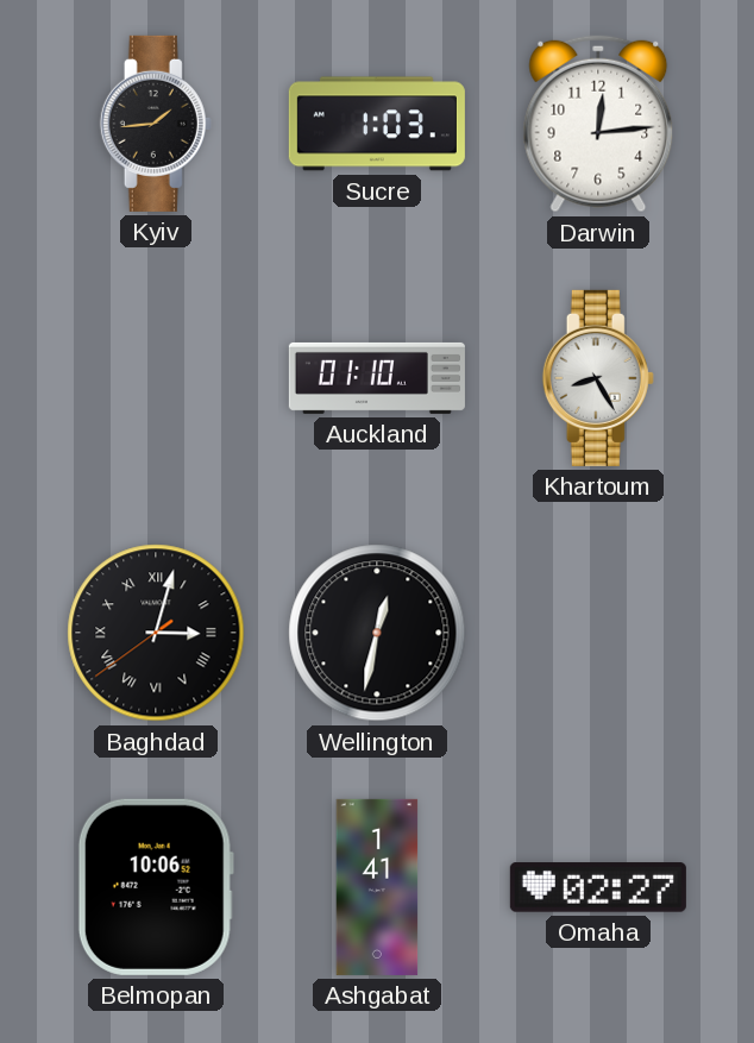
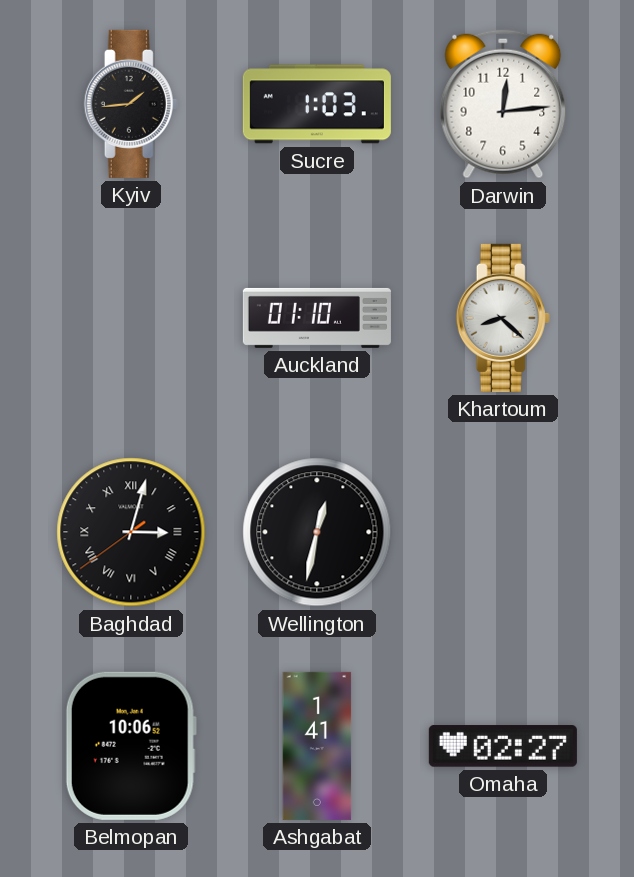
Khartoum: 8:25 -> 8:22 (503, 318)
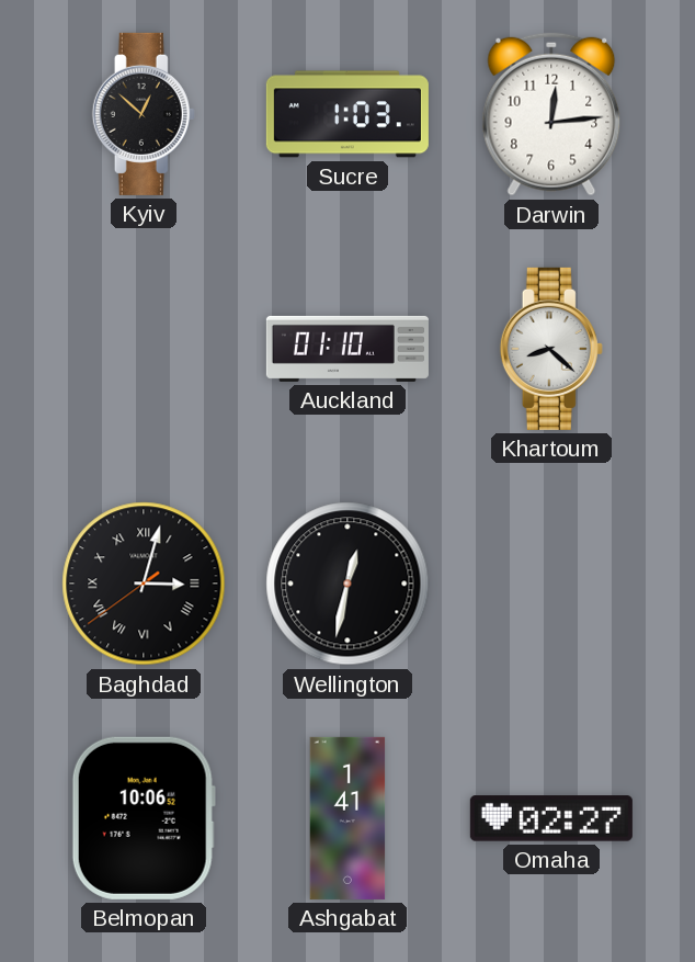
Kyiv: 1:44 -> 12:52 (144, 114)
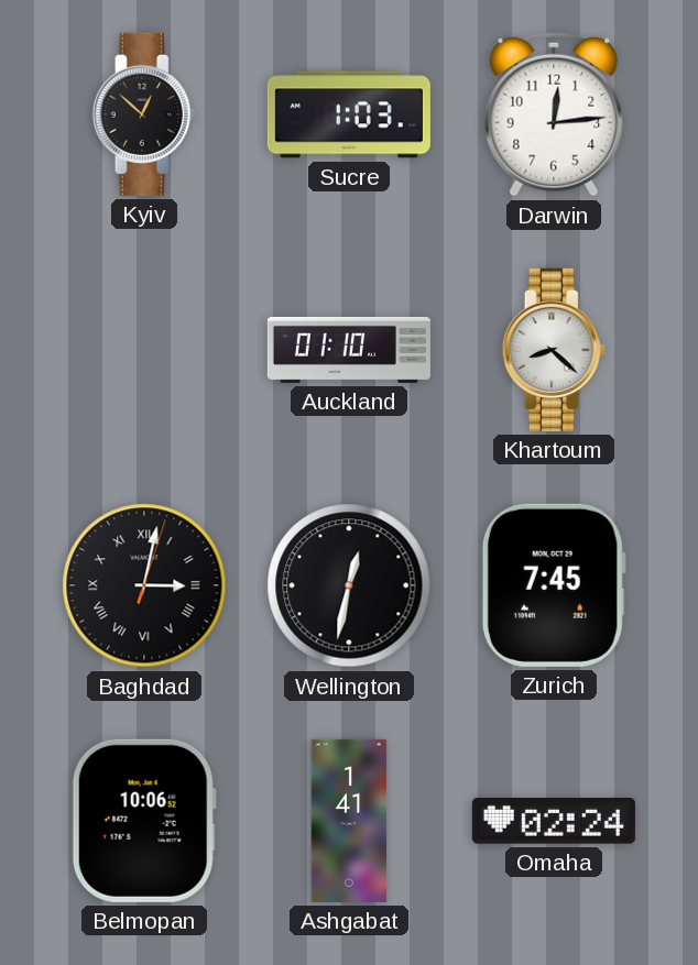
Baghdad: 3:02:39 -> 3:02:03 (144, 585)
Zurich: none -> 7:45 (554, 585)
Omaha: 02:27 -> 02:24 (554, 821)
